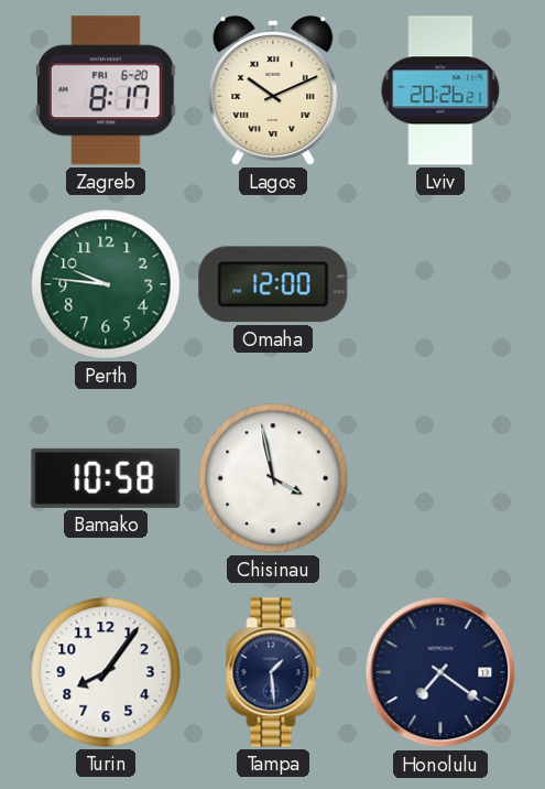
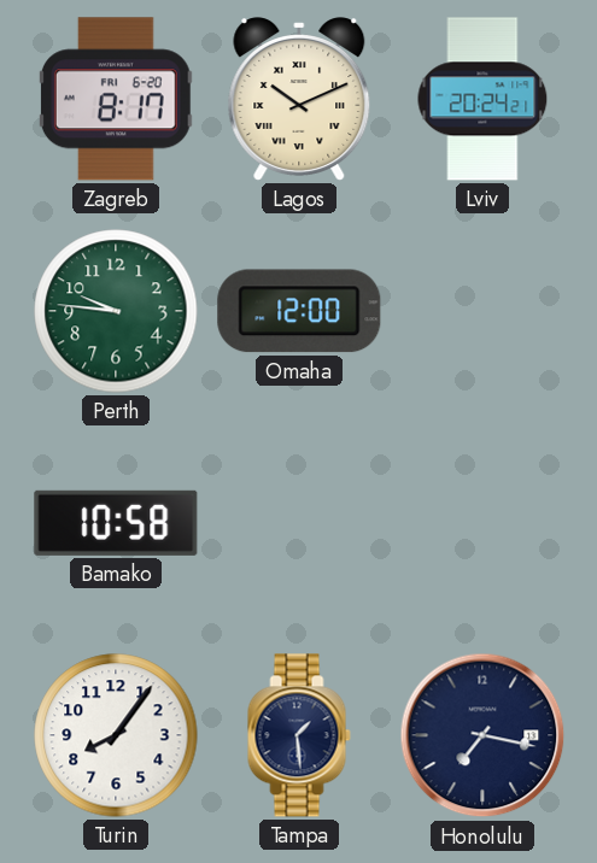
Lviv: 20:26 -> 20:24 (482, 99)
Chisinau: 3:58 -> none (273, 478)
Honolulu: 7:21 -> 7:17 (482, 735)
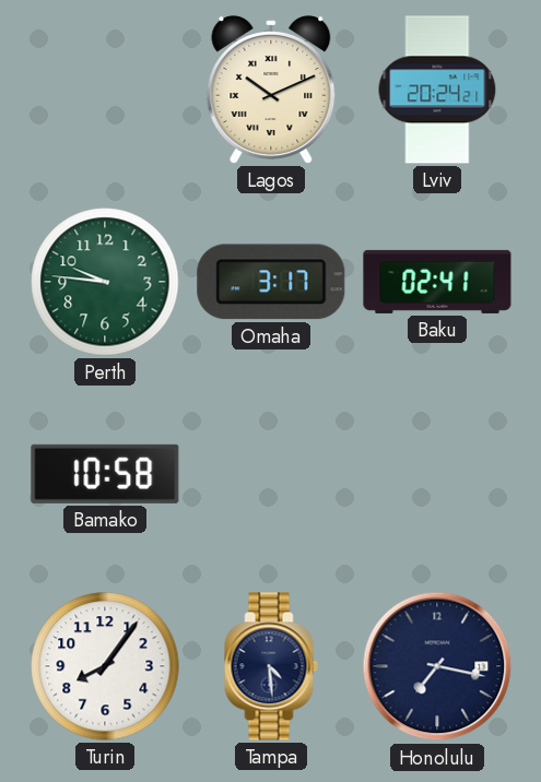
Zagreb: 8:17 -> none (116, 99)
Omaha: 12:00 -> 3:17 (271, 282)
Baku: none -> 02:41 (437, 282)
Tampa: 1:29 -> 4:29 (271, 666)
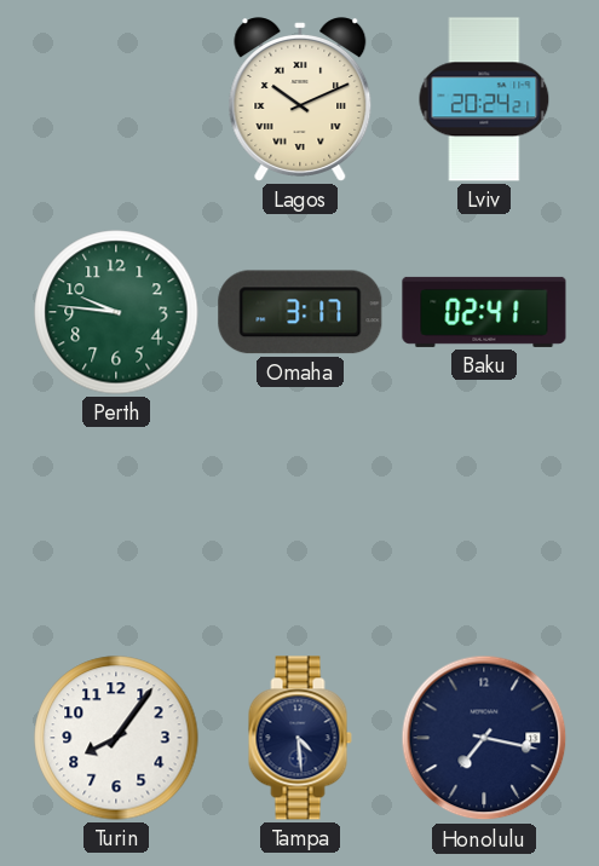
Bamako: 10:58 -> none (105, 474)
